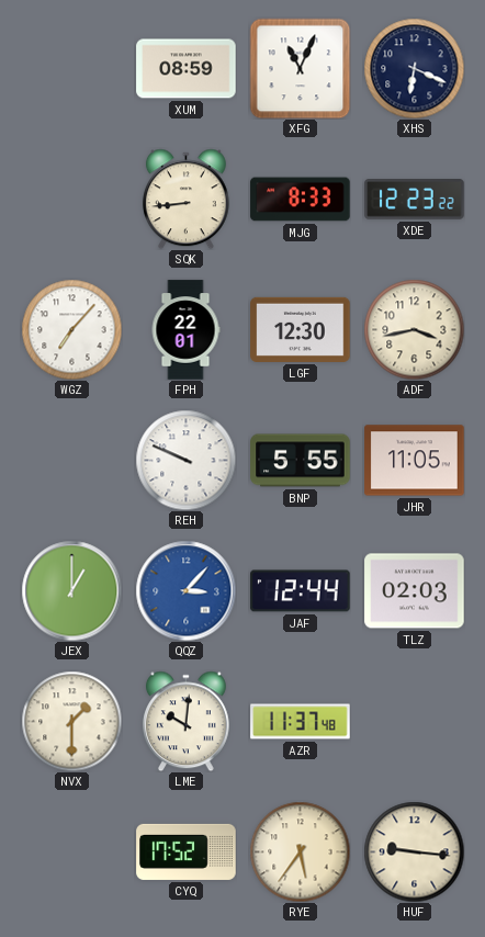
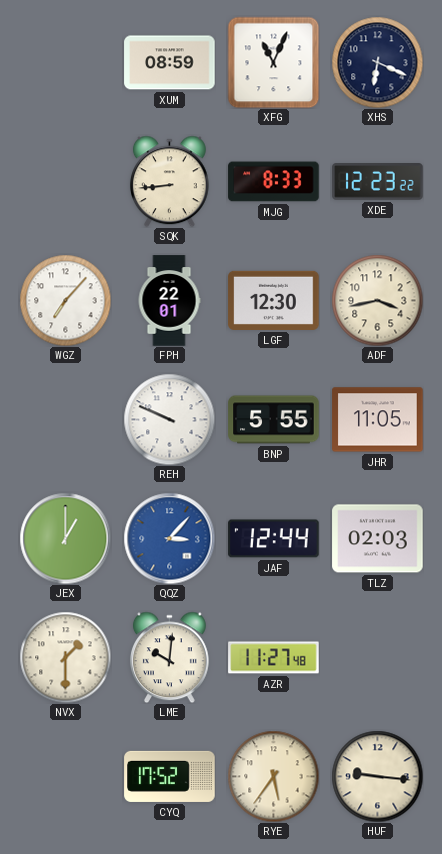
AZR: 11:37 -> 11:27 (274, 658)
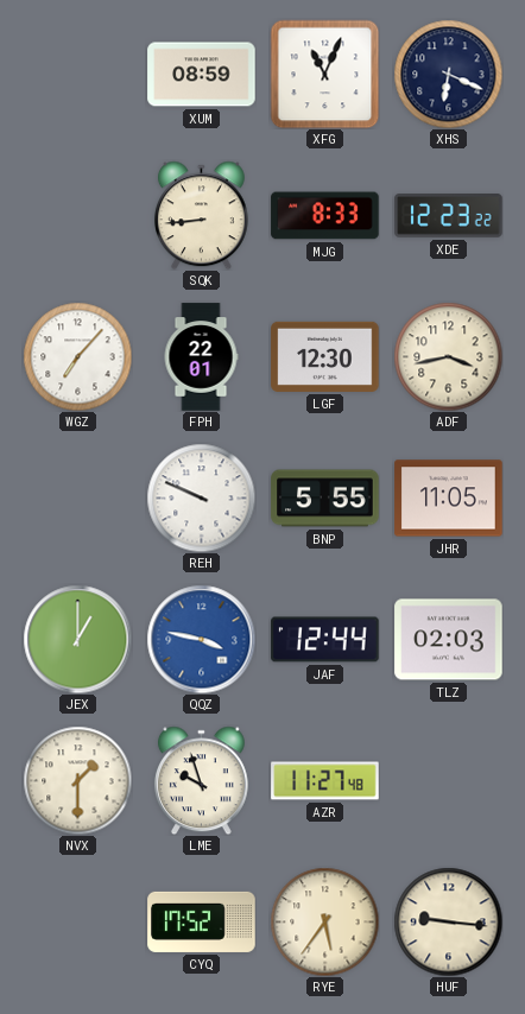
QQZ: 3:07 -> 3:47 (201, 639)
LME: 10:01 -> 9:57 (201, 780)
